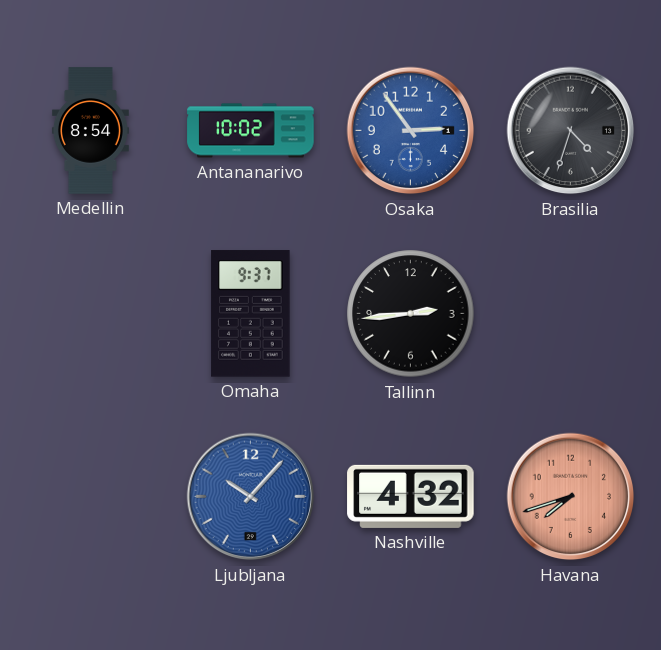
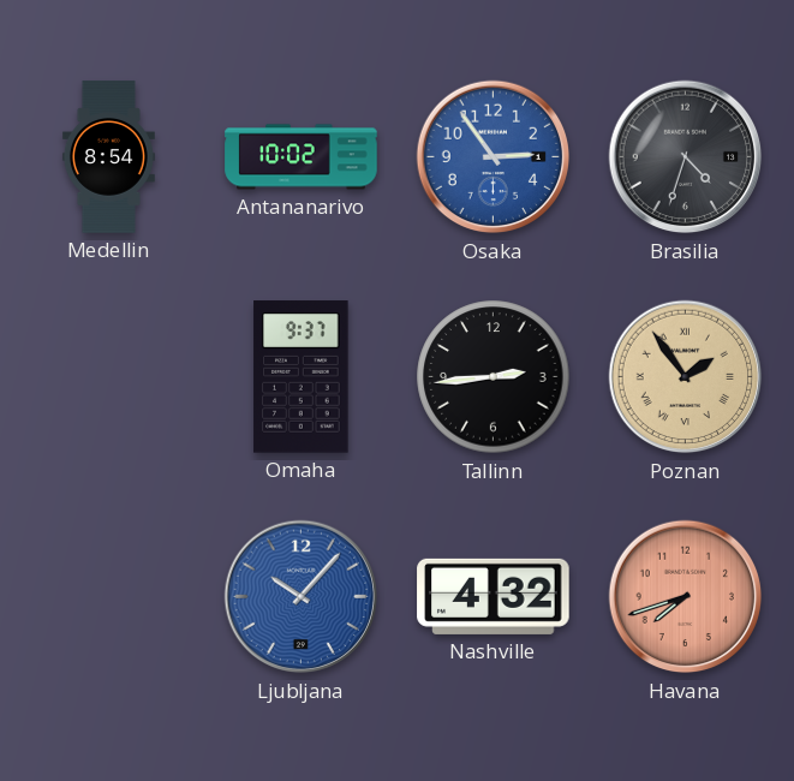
Poznan: none -> 1:54 (686, 377)
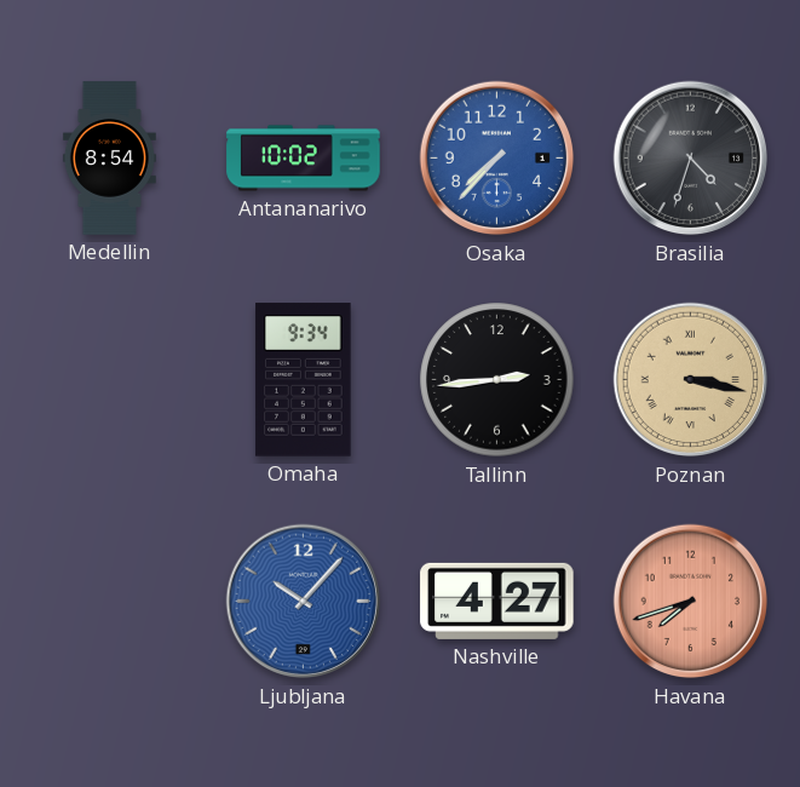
Osaka: 2:54 -> 7:37 (497, 159)
Omaha: 9:37 -> 9:34 (304, 380)
Poznan: 1:54 -> 3:17 (691, 380)
Nashville: 4:32 -> 4:27 (497, 601)
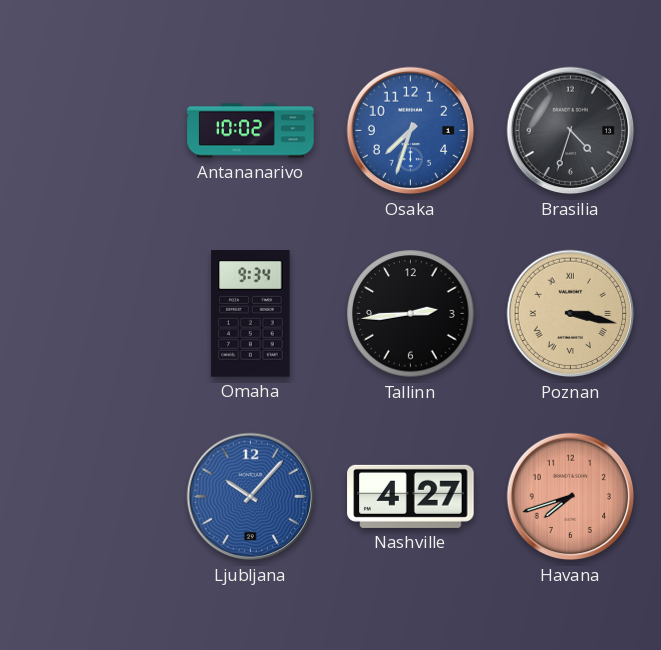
Medellin: 8:54 -> none (109, 159)
Osaka: 7:37 -> 7:33 (411, 131)
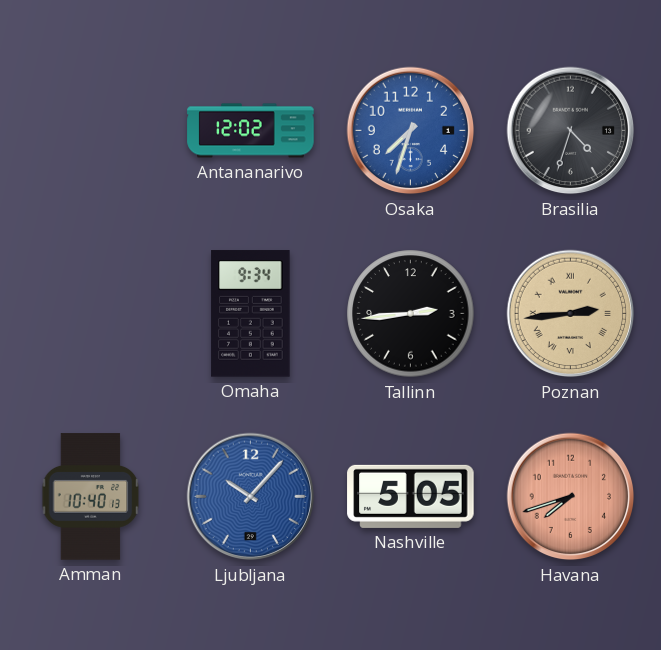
Antananarivo: 10:02 -> 12:02 (251, 131)
Poznan: 3:17 -> 2:44 (571, 314)
Amman: none -> 10:40 (91, 497)
Nashville: 4:27 -> 5:05 (411, 496)
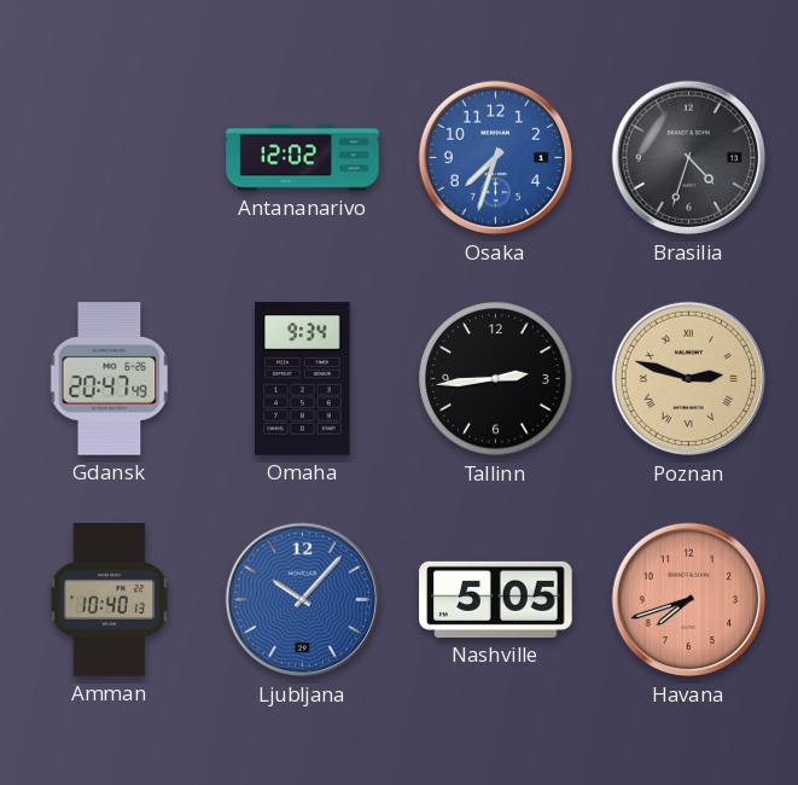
Gdansk: none -> 20:47 (110, 379)
Poznan: 2:44 -> 2:48 (689, 379)
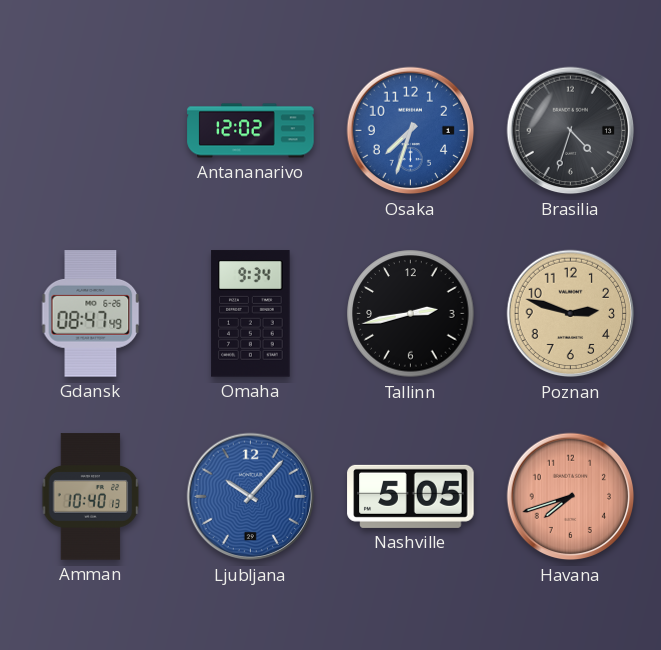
Gdansk: 20:47 -> 08:47 (91, 314)
Tallinn: 2:44 -> 2:43 (411, 314)
Poznan numerals: Roman -> Arabic (571, 314)
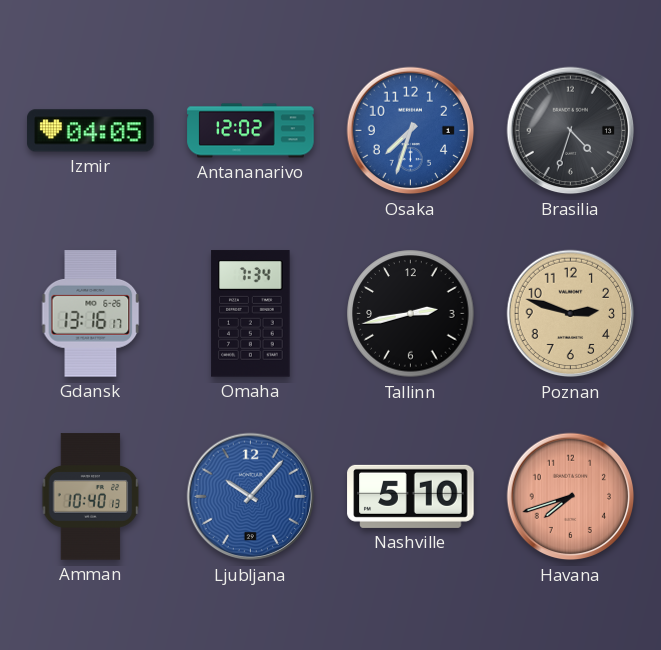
Izmir: none -> 04:05 (91, 131)
Gdansk: 08:47 -> 13:16 (91, 314)
Omaha: 9:34 -> 7:34 (251, 314)
Nashville: 5:05 -> 5:10 (411, 496)
